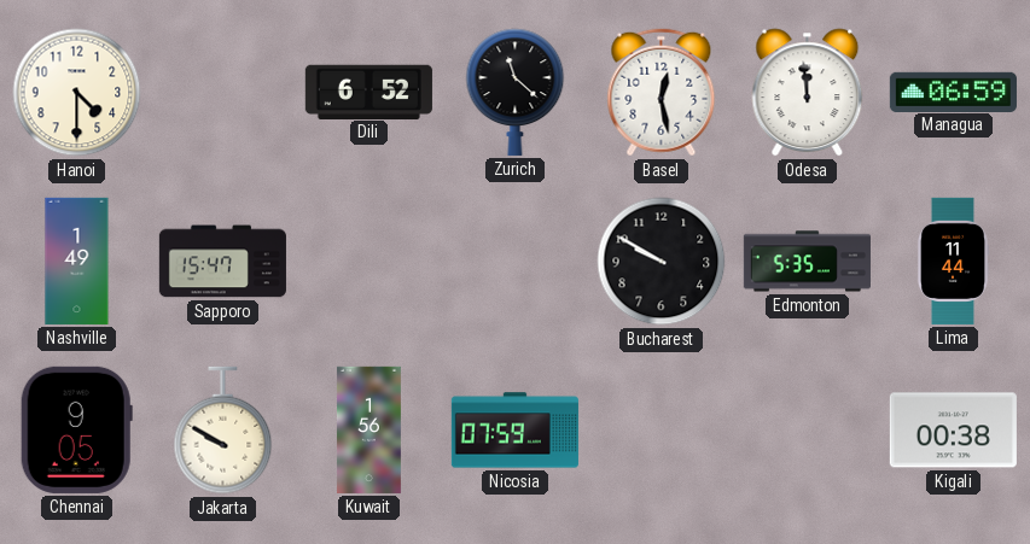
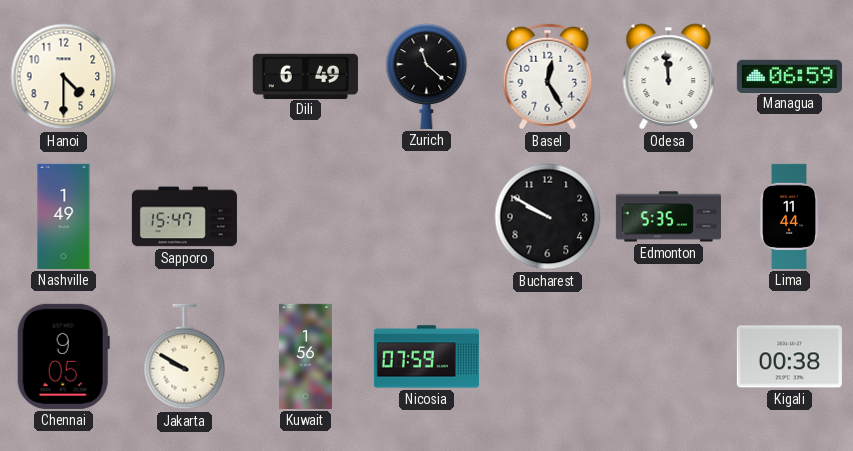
Dili: 6:52 -> 6:49 (305, 76)
Basel: 12:28 -> 12:25 (548, 77)
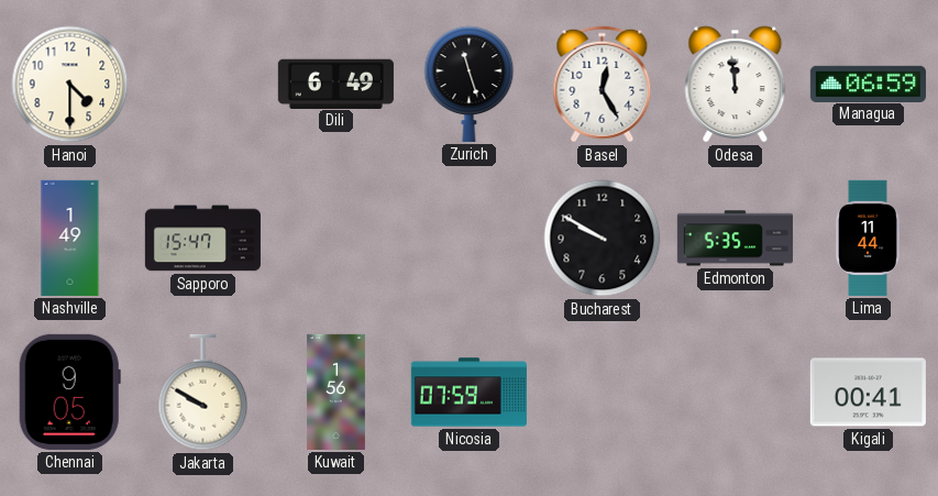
Zurich: 11:22 -> 11:27 (470, 84)
Kigali: 00:38 -> 00:41 (868, 393)
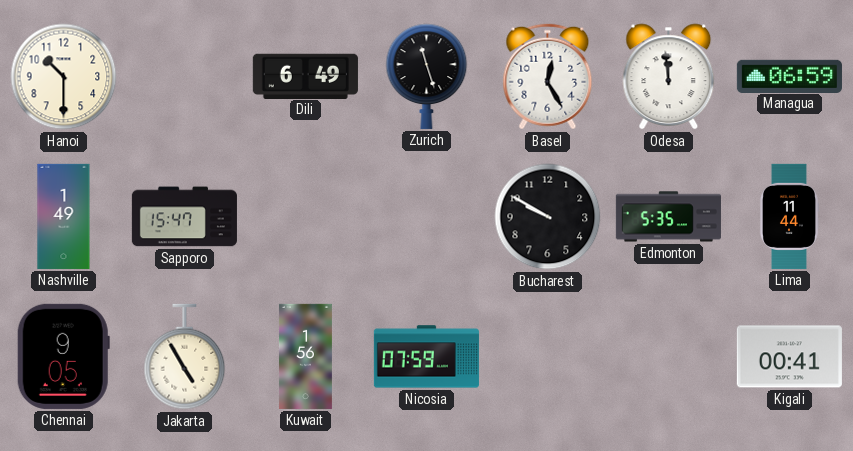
Hanoi: 4:30 -> 10:30 (64, 77)
Jakarta: 9:50 -> 4:55 (185, 357)
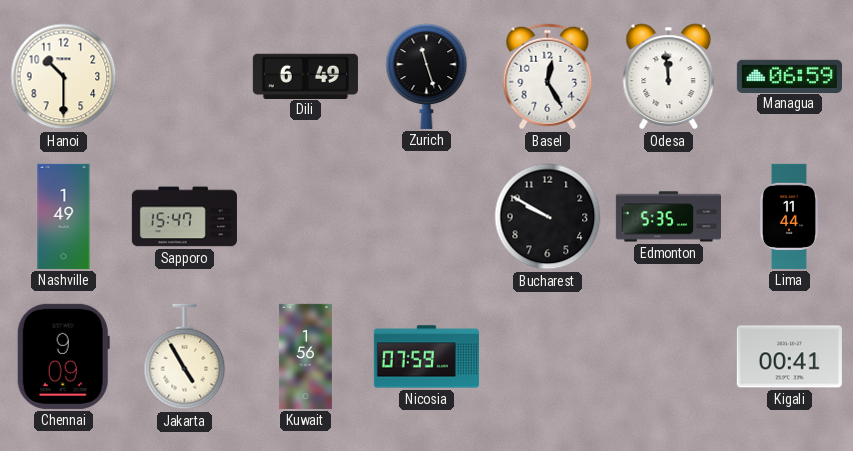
Chennai: 9:05 -> 9:09 (63, 356)
